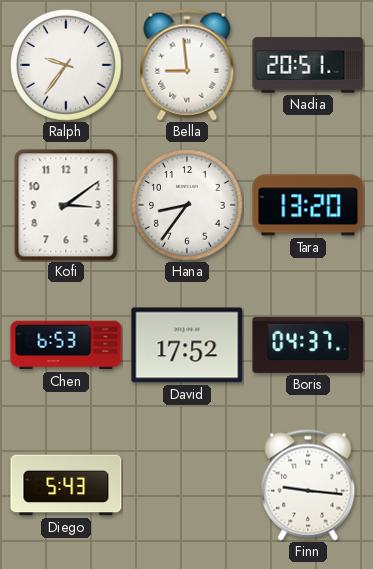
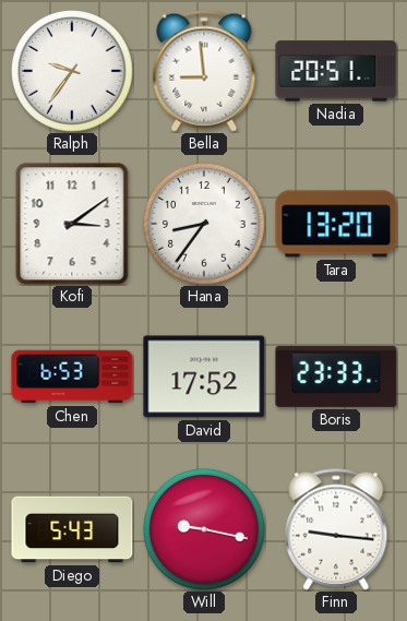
Boris: 04:37 -> 23:33 (336, 377)
Will: none -> 9:17 (205, 530)
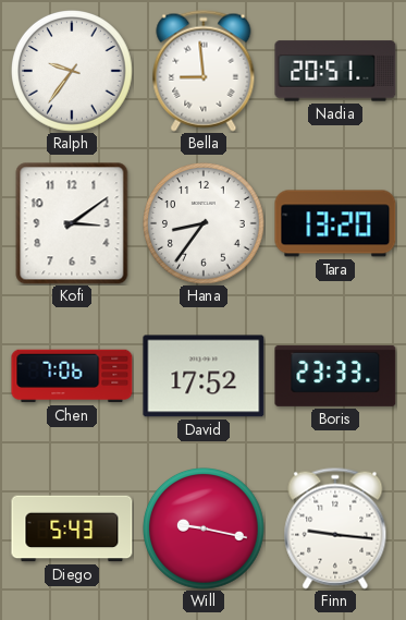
Chen: 6:53 -> 7:06 (72, 376)
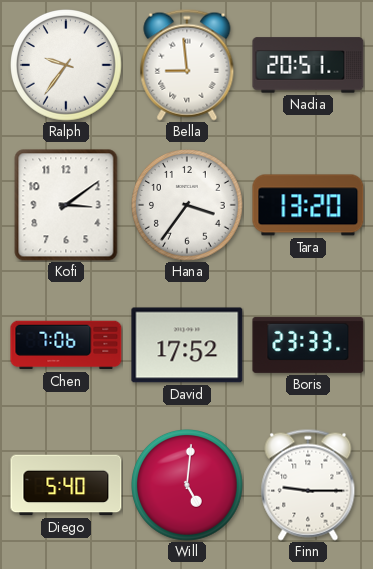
Hana: 8:36 -> 3:36 (188, 206)
Diego: 5:43 -> 5:40 (66, 485)
Will: 9:17 -> 5:01 (188, 486)
Finn: 9:16 -> 9:15 (308, 485)
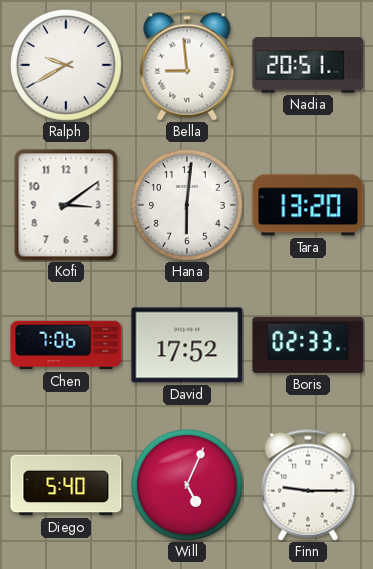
Ralph: 9:36 -> 9:40 (67, 66)
Hana: 3:36 -> 6:01 (188, 206)
Boris: 23:33 -> 02:33 (308, 345)
Will: 5:01 -> 5:04 (188, 486)
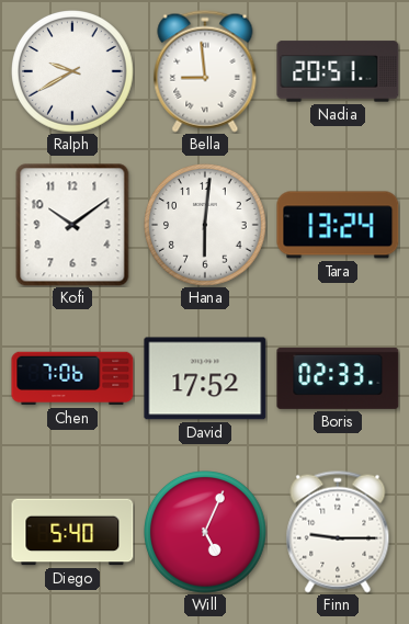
Kofi: 3:09 -> 10:09 (72, 225)
Tara: 13:20 -> 13:24 (338, 225)
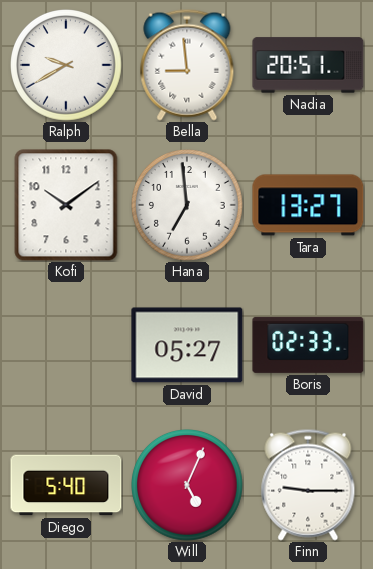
Hana: 6:01 -> 6:59 (188, 206)
Tara: 13:24 -> 13:27 (308, 205)
Chen: 7:06 -> none (72, 378)
David: 17:52 -> 05:27 (187, 345)
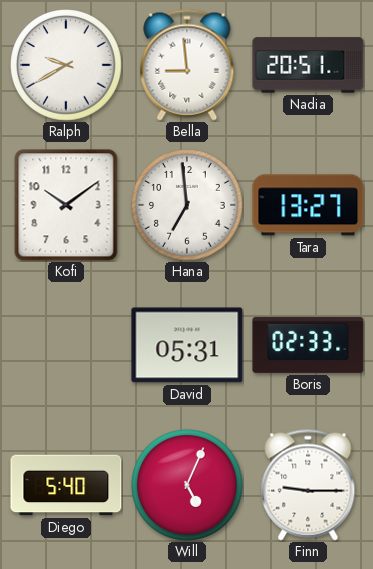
David: 05:27 -> 05:31 (187, 345)
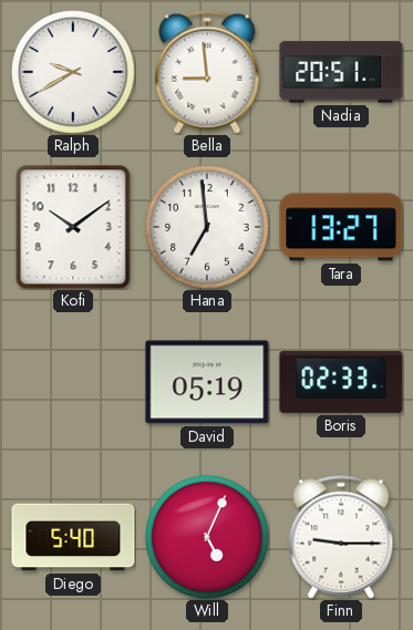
David: 05:31 -> 05:19 (207, 382)
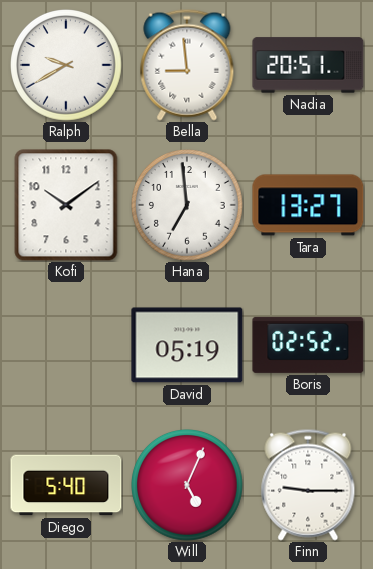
Boris: 02:33 -> 02:52 (308, 345)
